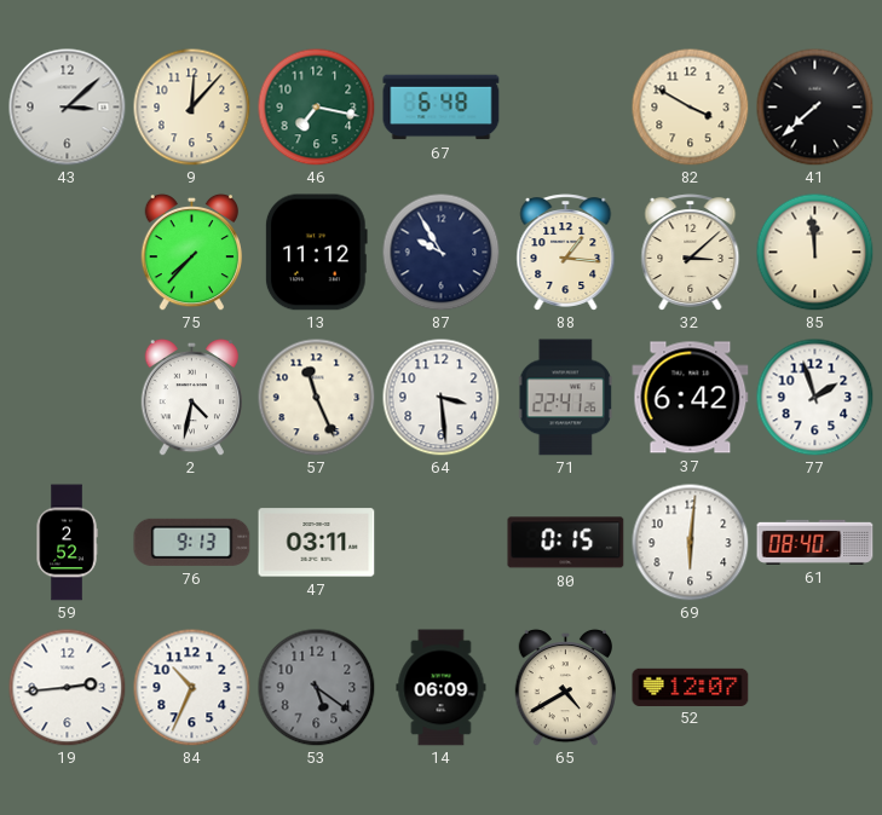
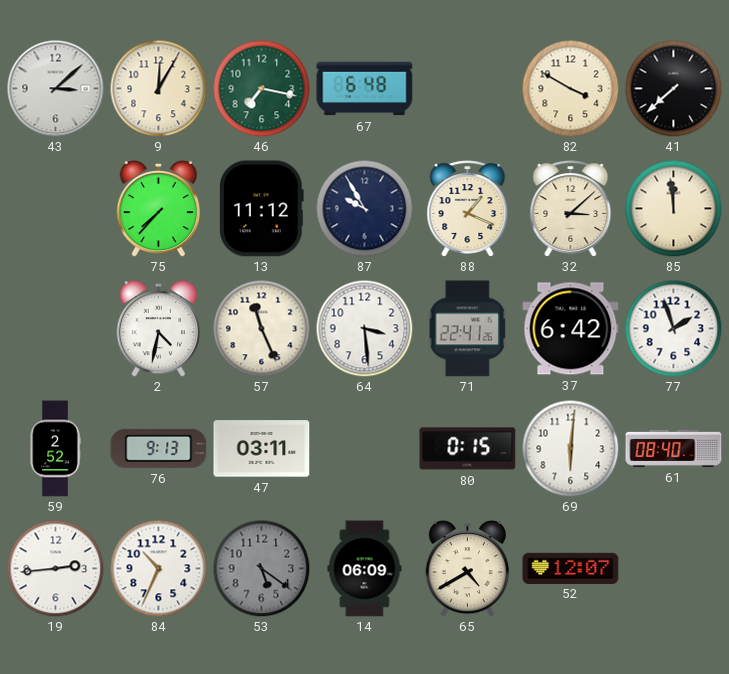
9: 12:07 -> 12:05 (158, 88)
88: 1:16 -> 1:19 (468, 209)
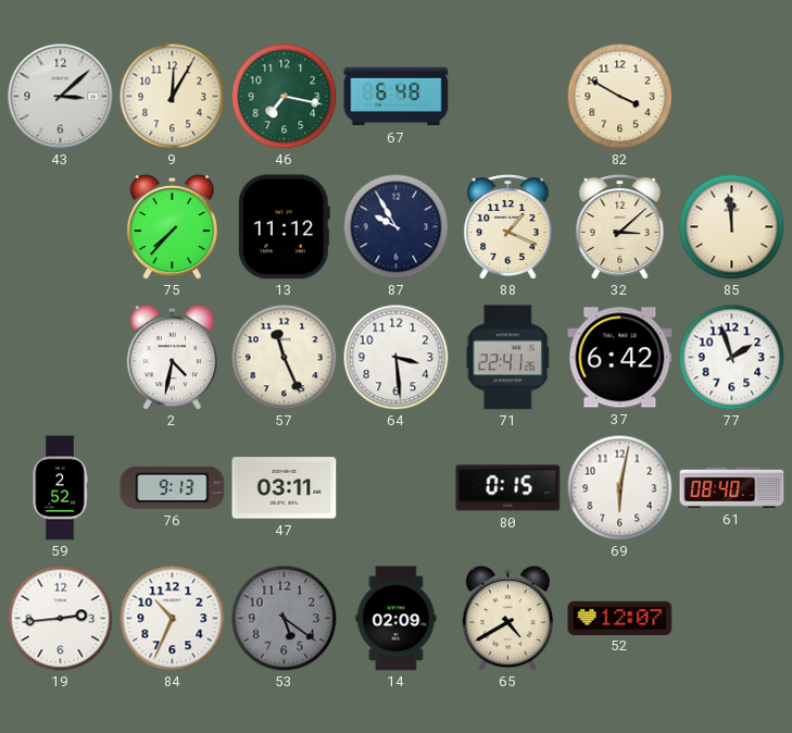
41: 7:38 -> none (673, 88)
69: 6:01 -> 6:02 (619, 487)
14: 06:09 -> 02:09 (397, 619)
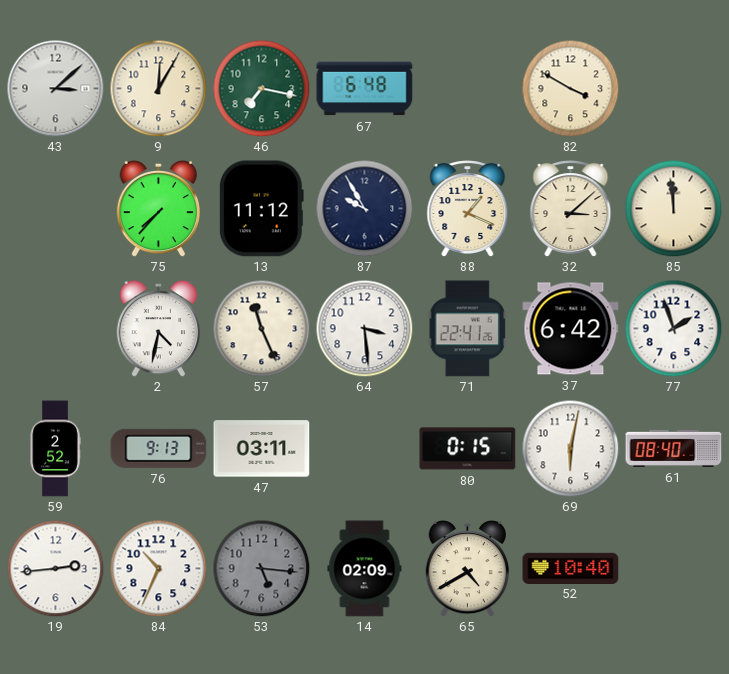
53: 5:21 -> 5:16 (261, 568)
52: 12:07 -> 10:40 (571, 568)
